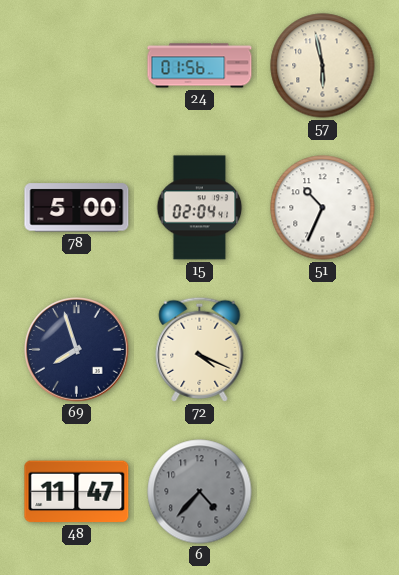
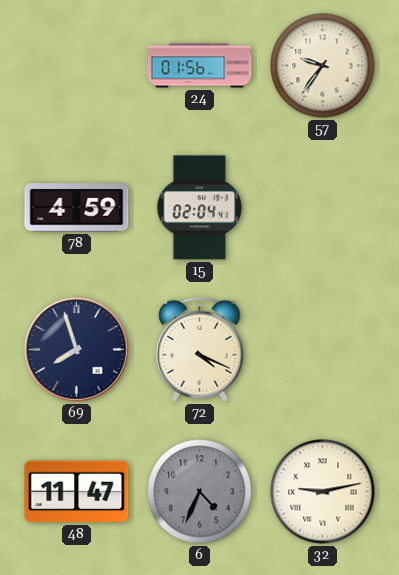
57: 5:58 -> 9:36 (323, 66)
78: 5:00 -> 4:59 (77, 208)
51: 10:34 -> none (323, 208)
6: 4:37 -> 4:34 (200, 492)
32: none -> 9:13 (323, 492)
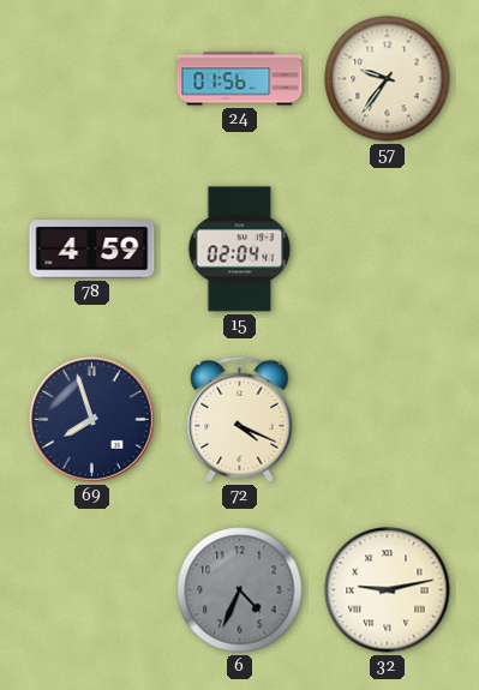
48: 11:47 -> none (77, 492)
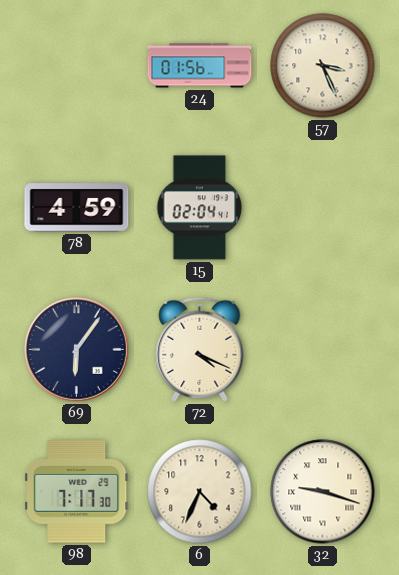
57: 9:36 -> 3:26 (323, 66)
69: 7:57 -> 6:06 (77, 350)
98: none -> 7:17 (77, 492)
6 dial: grey -> cream (200, 492)
32: 9:13 -> 9:18 (323, 492)
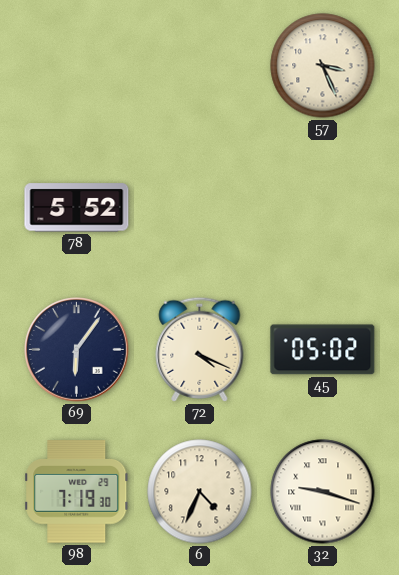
24: 01:56 -> none (200, 66)
78: 4:59 -> 5:52 (77, 208)
15: 02:04 -> none (200, 208)
45: none -> 05:02 (323, 350)
98: 7:17 -> 7:19 (77, 492)
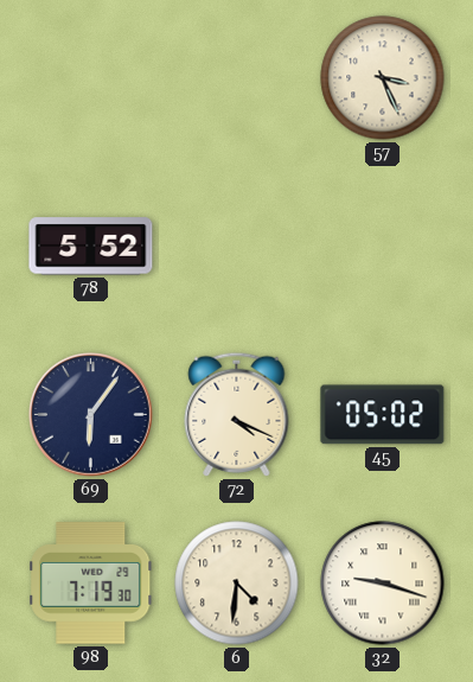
6: 4:34 -> 4:31 (237, 584)
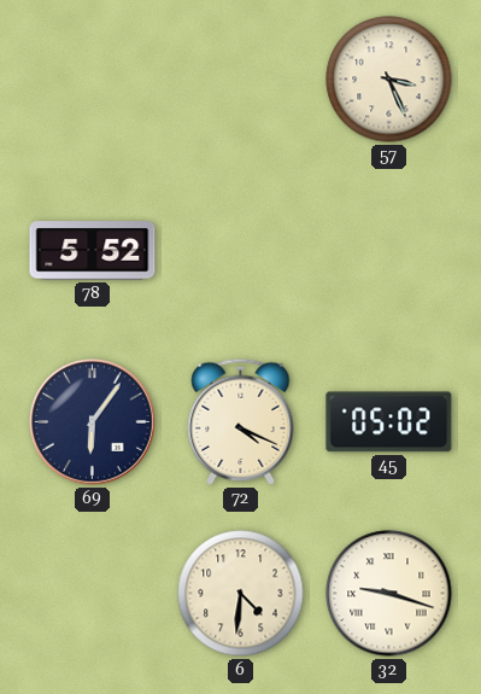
98: 7:19 -> none (91, 584)
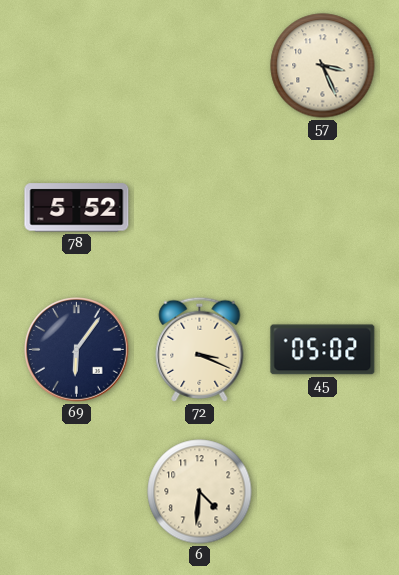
72: 4:19 -> 3:19 (200, 349)
32: 9:18 -> none (389, 594)
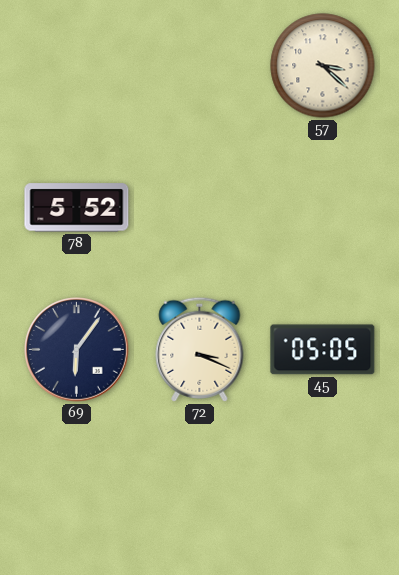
57: 3:26 -> 3:22 (323, 66)
45: 05:02 -> 05:05 (323, 350)
6: 4:31 -> none (200, 492)
